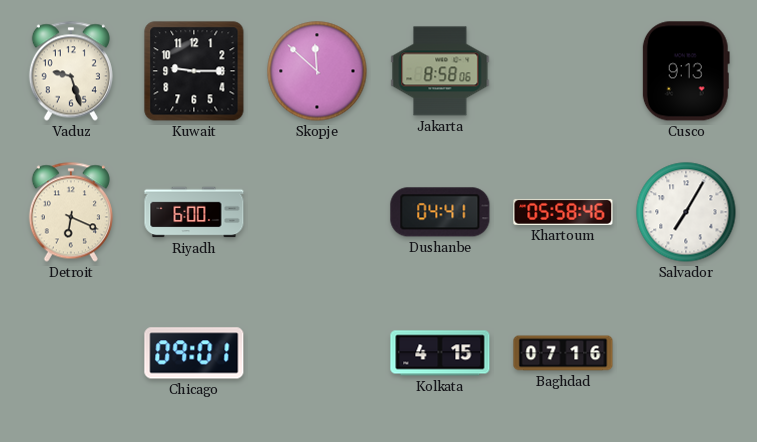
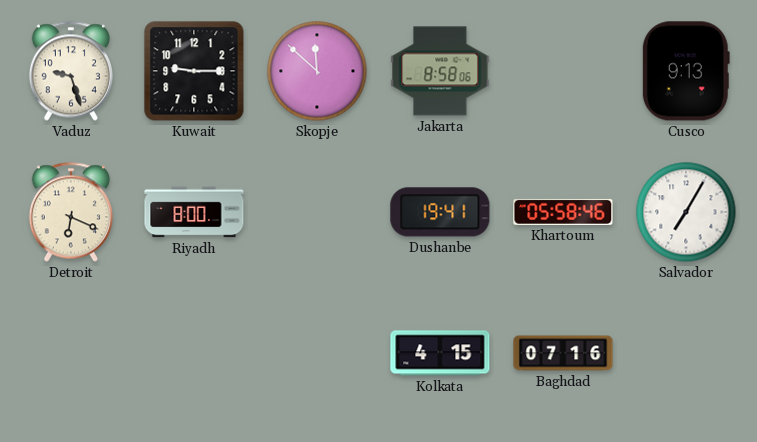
Riyadh: 6:00 -> 8:00 (194, 212)
Dushanbe: 04:41 -> 19:41 (440, 212)
Chicago: 09:01 -> none (194, 353)
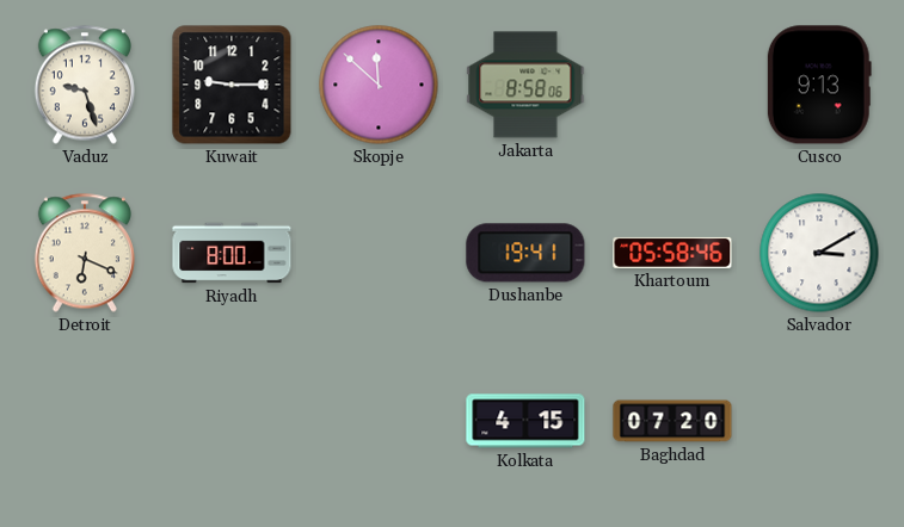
Salvador: 7:05 -> 3:10 (819, 253)
Baghdad: 07:16 -> 07:20 (672, 421)
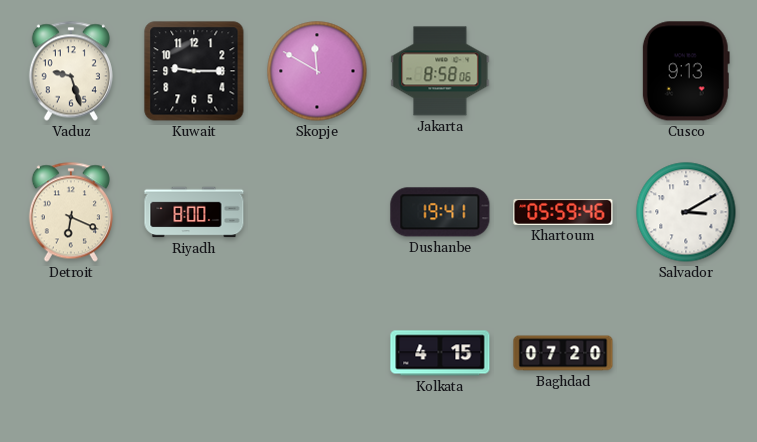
Skopje: 11:52 -> 11:50 (317, 71)
Khartoum: 05:58 -> 05:59 (563, 212)
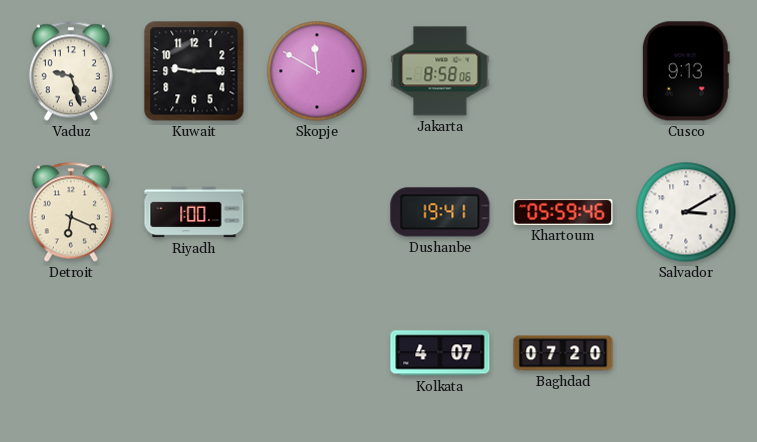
Riyadh: 8:00 -> 1:00 (194, 212)
Kolkata: 4:15 -> 4:07 (440, 353)
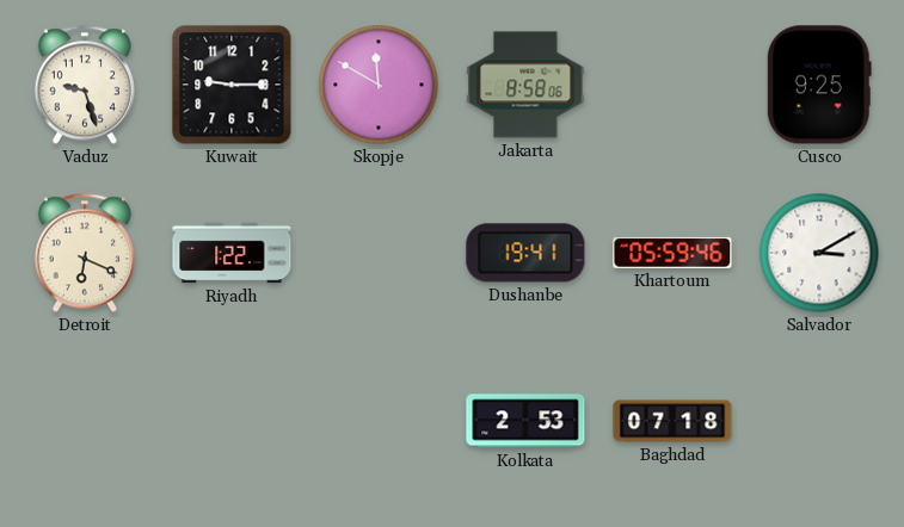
Cusco: 9:13 -> 9:25 (819, 85)
Riyadh: 1:00 -> 1:22 (232, 253)
Kolkata: 4:07 -> 2:53 (525, 421)
Baghdad: 07:20 -> 07:18 (672, 421)
